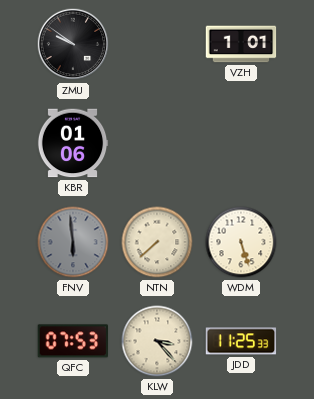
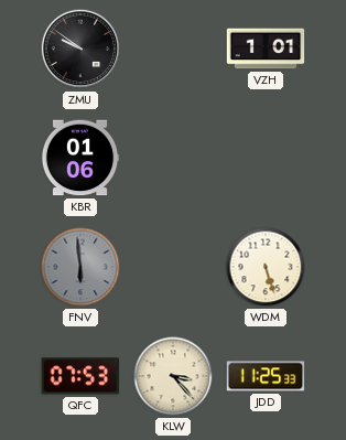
NTN: 7:38 -> none (157, 242)
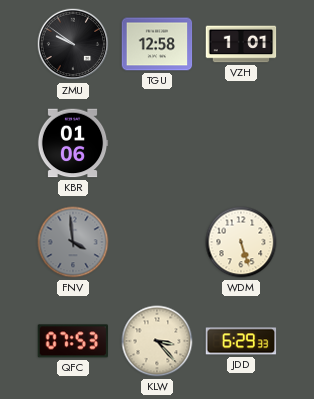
TGU: none -> 12:58 (157, 44)
FNV: 5:59 -> 3:59 (73, 242)
JDD: 11:25 -> 6:29 (241, 341)
